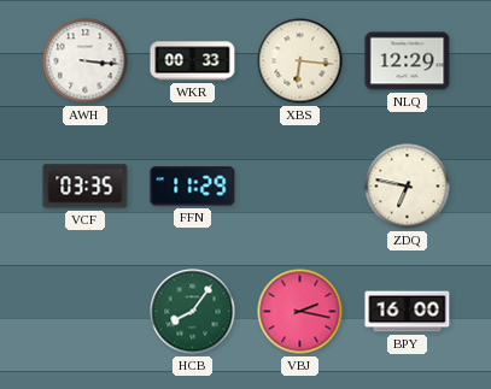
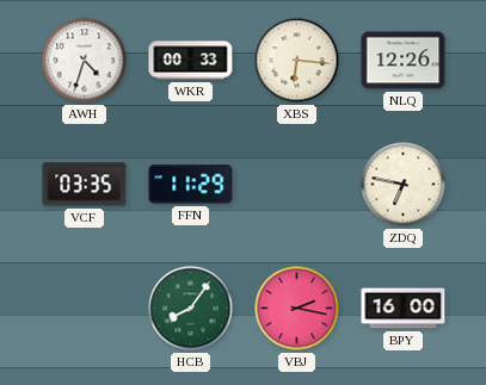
AWH: 3:16 -> 4:33 (85, 61)
NLQ: 12:29 -> 12:26 (404, 61)
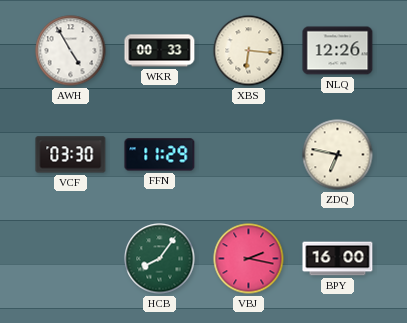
AWH: 4:33 -> 4:55 (71, 51)
VCF: 03:35 -> 03:30 (71, 155)
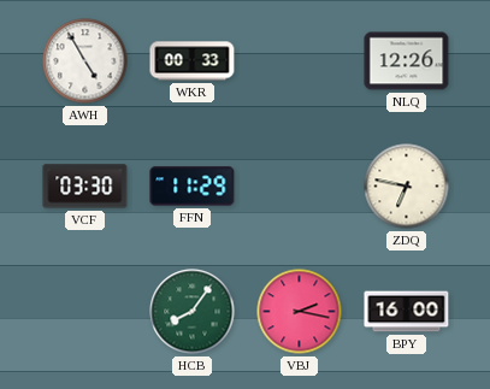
XBS: 6:16 -> none (249, 51)
